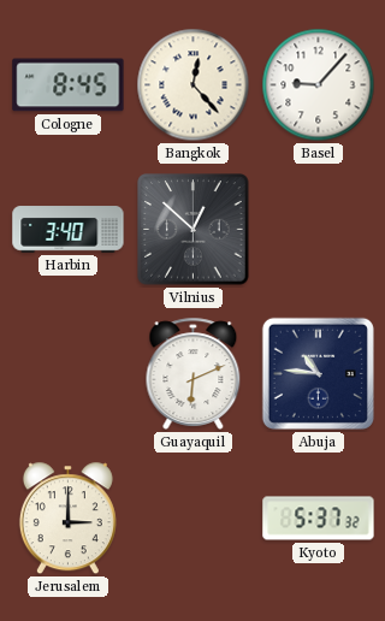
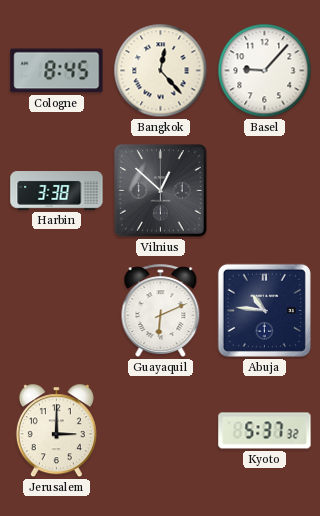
Harbin: 3:40 -> 3:38 (57, 191)
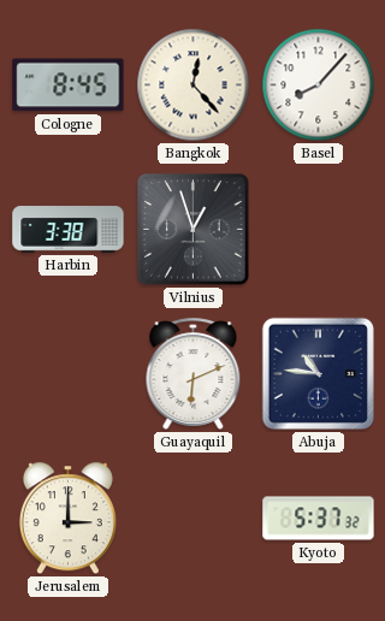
Basel: 9:07 -> 8:07 (319, 85)
Vilnius: 12:52 -> 12:57 (194, 230)
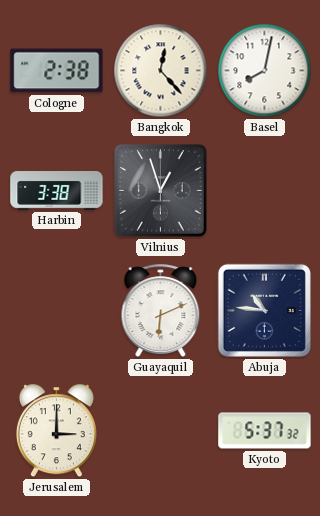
Cologne: 8:45 -> 2:38 (57, 71)
Basel: 8:07 -> 8:02 (265, 71)
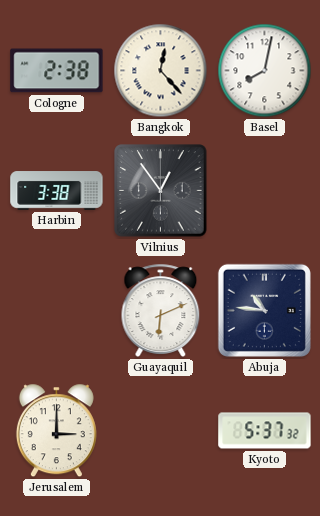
Vilnius: 12:57 -> 12:54 (161, 191)
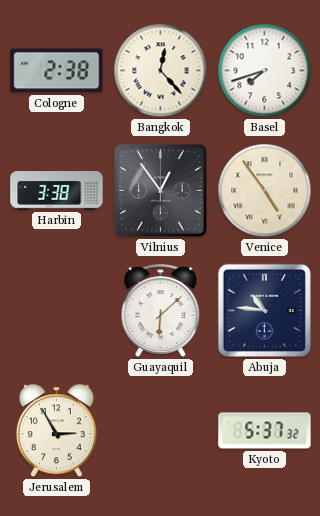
Basel: 8:02 -> 7:42 (265, 71)
Venice: none -> 4:54 (265, 191)
Guayaquil: 6:11 -> 6:08 (161, 310)
Jerusalem: 3:00 -> 2:55 (56, 431)
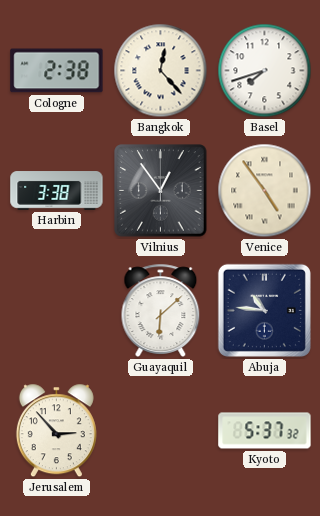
Jerusalem: 2:55 -> 2:53 (56, 431)
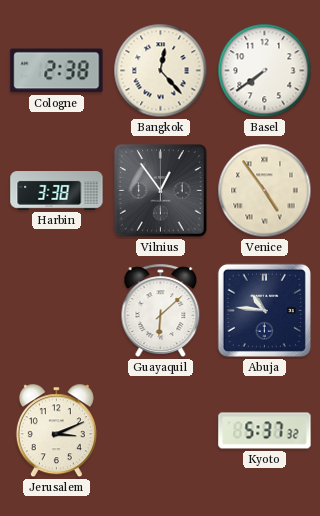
Basel: 7:42 -> 7:39 (265, 71)
Jerusalem: 2:53 -> 3:11 (56, 431)
